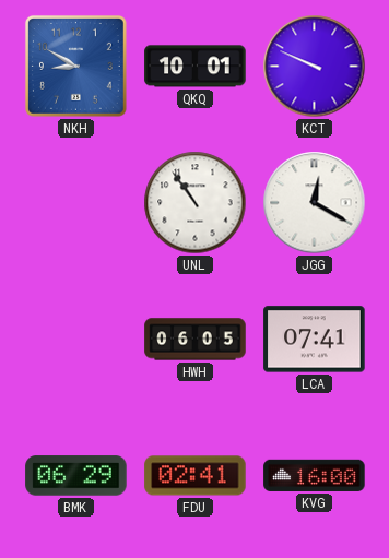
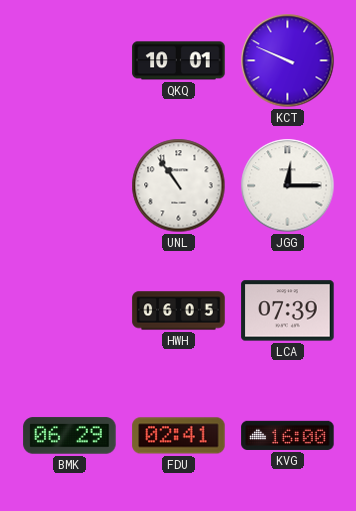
NKH: 8:50 -> none (75, 66)
JGG: 12:20 -> 12:15 (288, 186)
LCA: 07:41 -> 07:39 (288, 311)
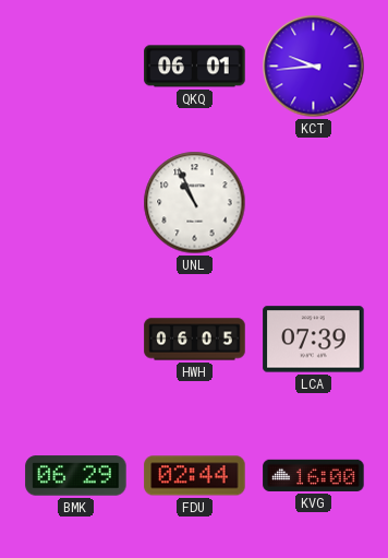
QKQ: 10:01 -> 06:01 (195, 67)
KCT: 9:49 -> 9:44 (314, 67)
UNL: 10:54 -> 10:56 (195, 203)
JGG: 12:15 -> none (288, 186)
FDU: 02:41 -> 02:44 (195, 476)
